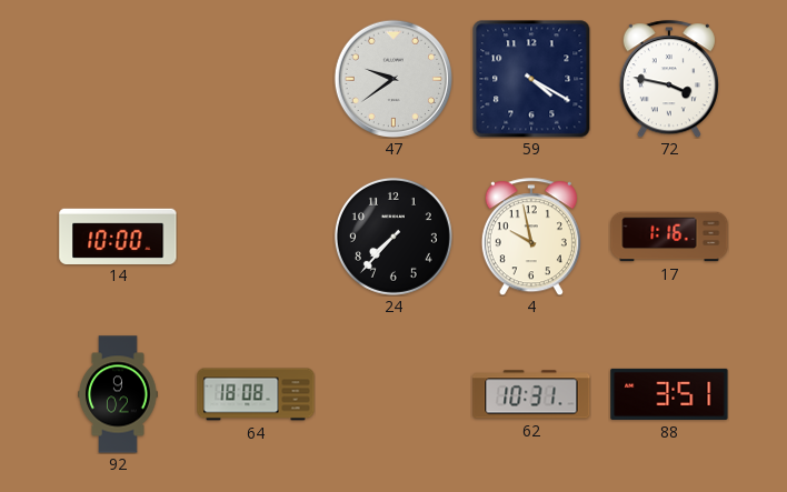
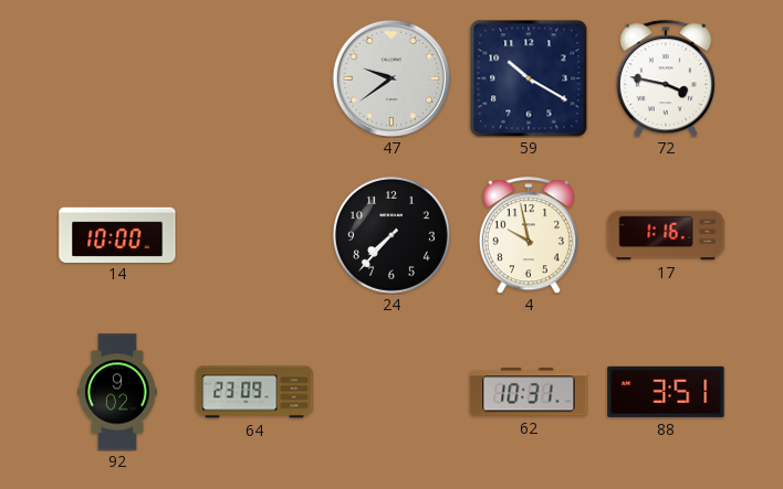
59: 4:20 -> 10:20 (529, 78)
64: 18:08 -> 23:09 (254, 392)
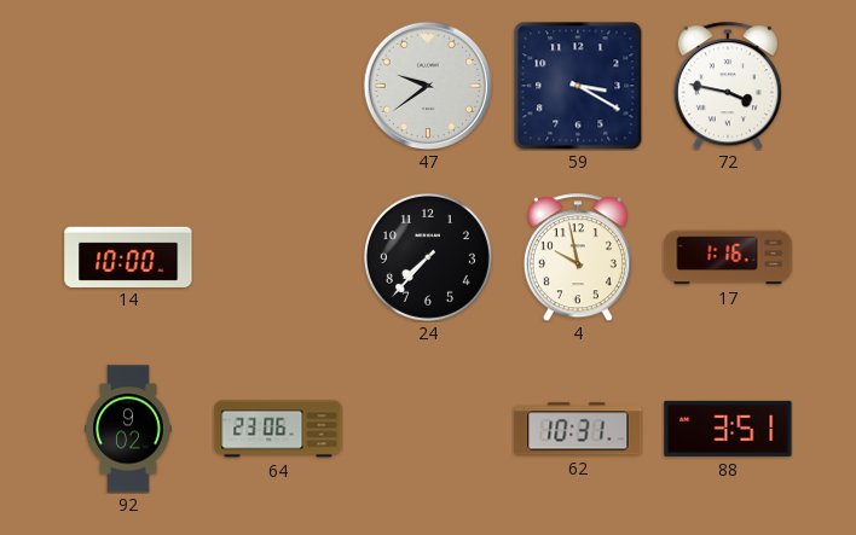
59: 10:20 -> 3:20 (578, 86)
64: 23:09 -> 23:06 (278, 429)
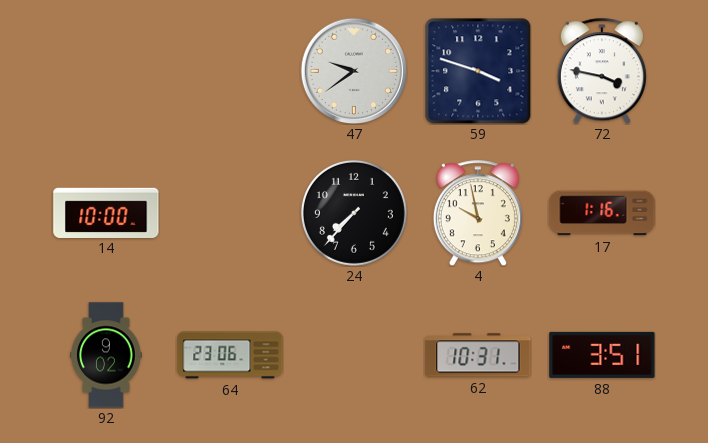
59: 3:20 -> 3:48 (478, 71)
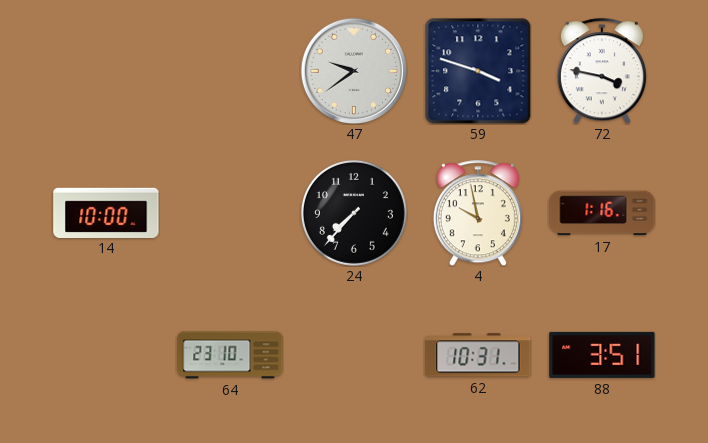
92: 9:02 -> none (106, 355)
64: 23:06 -> 23:10 (230, 355)
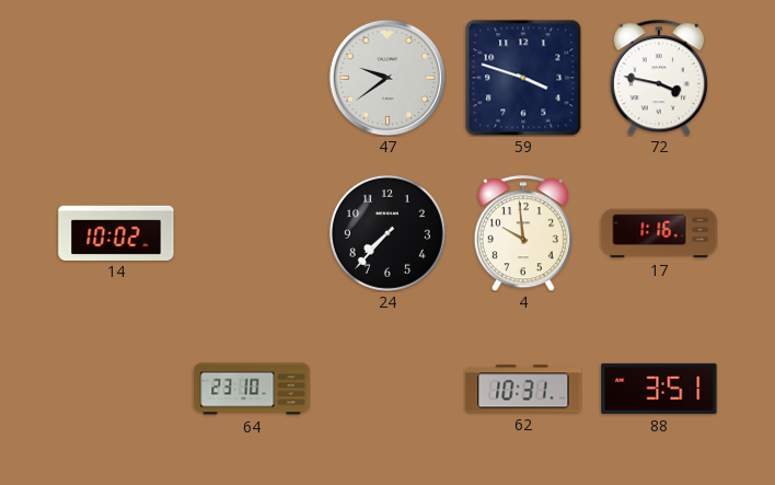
14: 10:00 -> 10:02 (116, 232)
4: 9:58 -> 9:59 (523, 233)
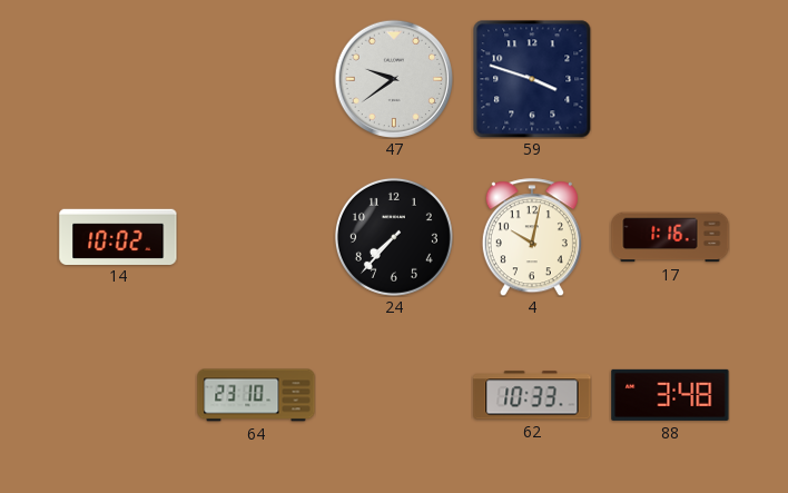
72: 3:47 -> none (659, 78)
4: 9:59 -> 10:02 (532, 237)
62: 10:31 -> 10:33 (532, 395)
88: 3:51 -> 3:48 (670, 395)
